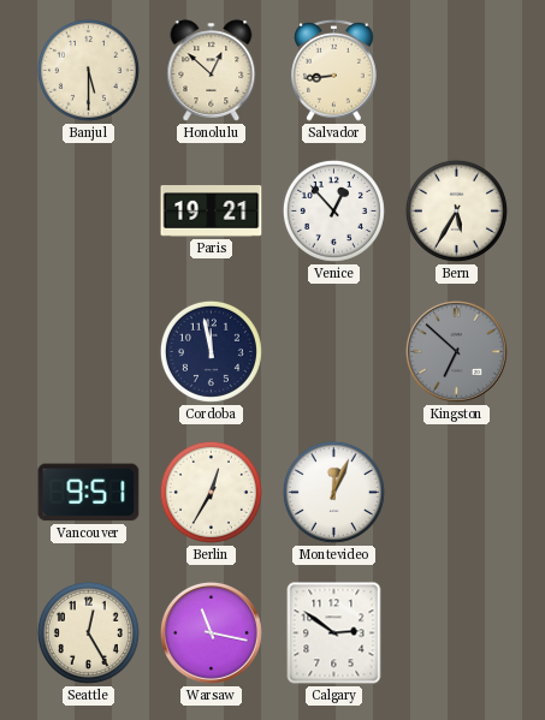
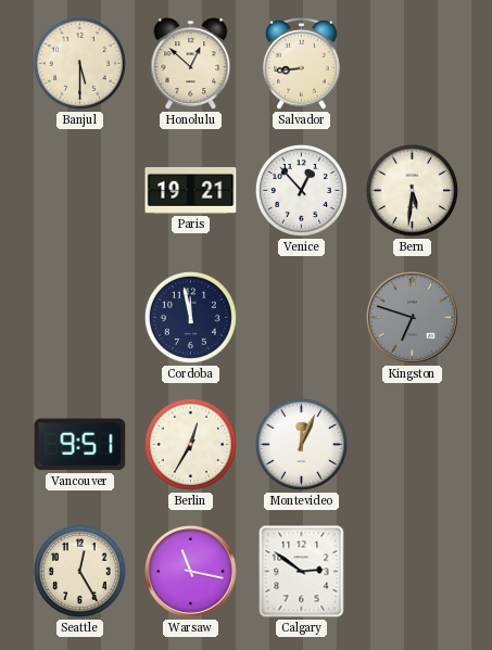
Bern: 5:35 -> 5:31 (412, 190)
Kingston: 6:52 -> 6:48 (413, 318)
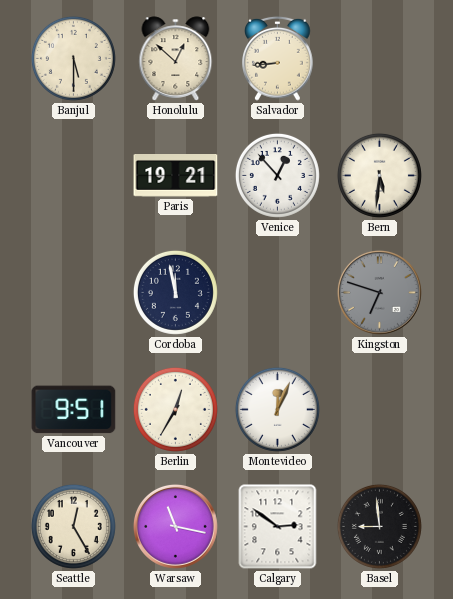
Basel: none -> 8:59 (379, 526)
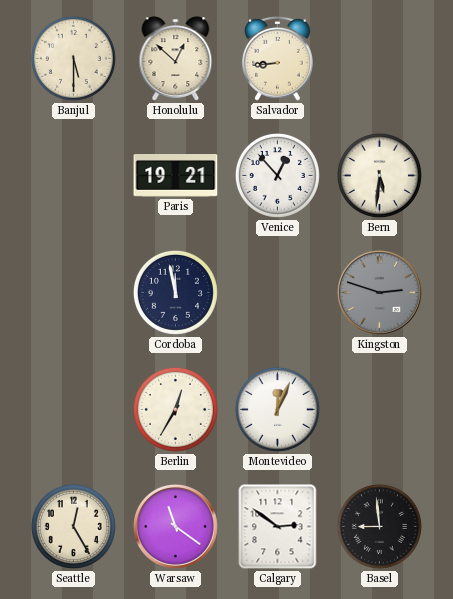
Kingston: 6:48 -> 2:48 (380, 293)
Vancouver: 9:51 -> none (74, 410)
Warsaw: 11:17 -> 11:21 (176, 527)
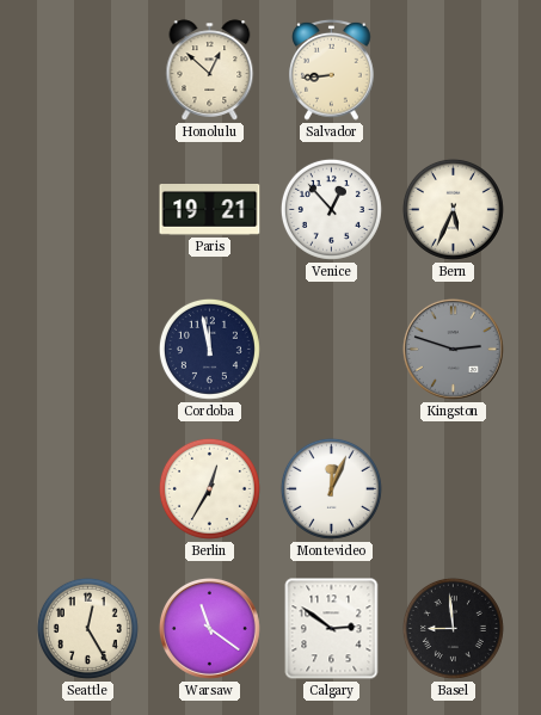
Banjul: 5:30 -> none (73, 58)
Bern: 5:31 -> 5:34 (453, 209)
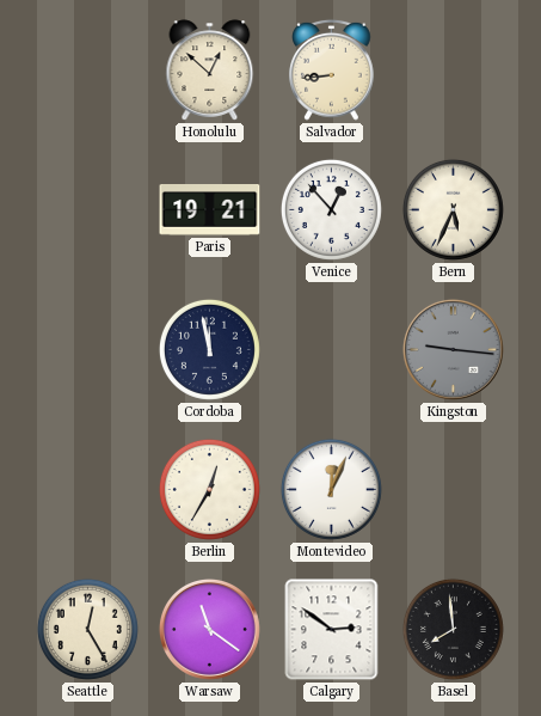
Kingston: 2:48 -> 9:16 (454, 350)
Basel: 8:59 -> 7:59 (453, 629)
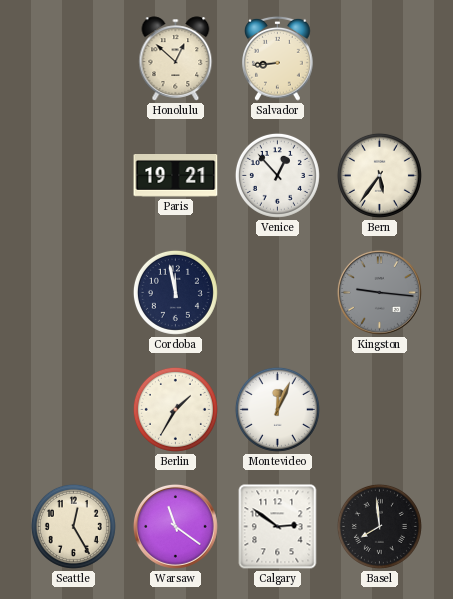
Bern: 5:34 -> 5:36 (379, 175)
Berlin: 12:35 -> 1:35 (175, 409)
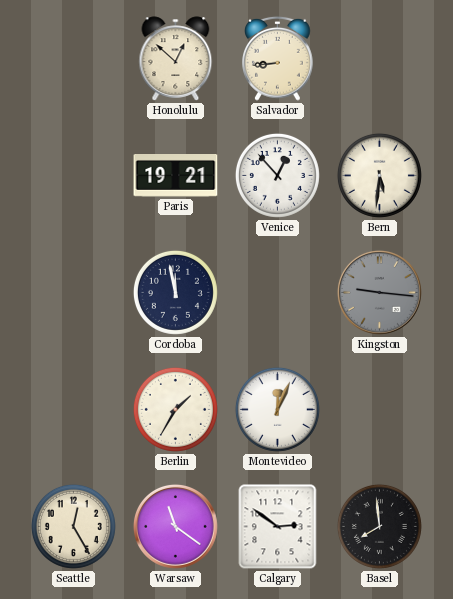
Bern: 5:36 -> 5:31 (379, 175)
